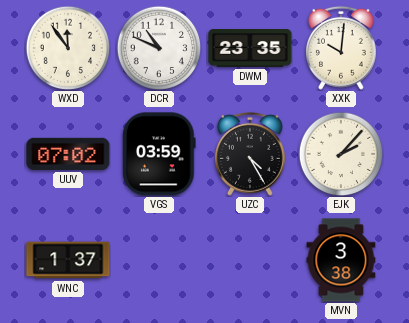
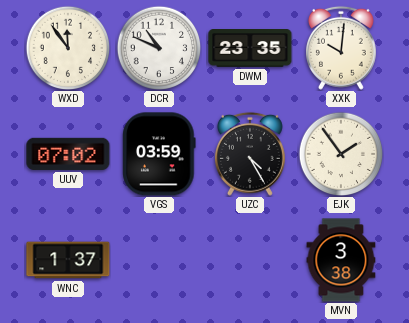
EJK: 2:07 -> 1:54 (341, 154)
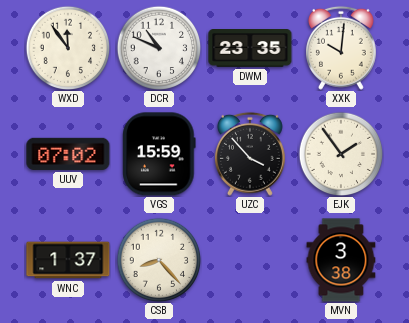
VGS: 03:59 -> 15:59 (159, 154)
UZC: 4:25 -> 3:53 (250, 154)
CSB: none -> 8:23 (159, 260)
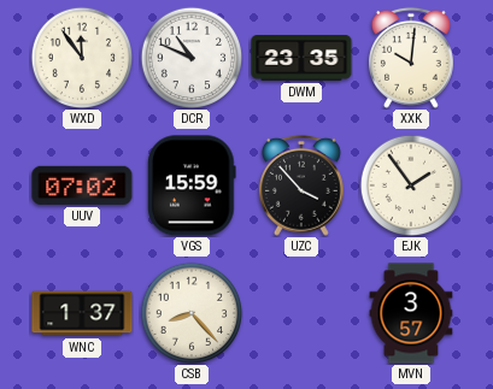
MVN: 3:38 -> 3:57 (411, 313)
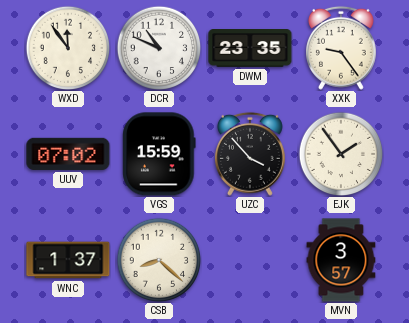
XXK: 10:01 -> 9:24 (341, 48)
CSB: 8:23 -> 8:22 (159, 260)
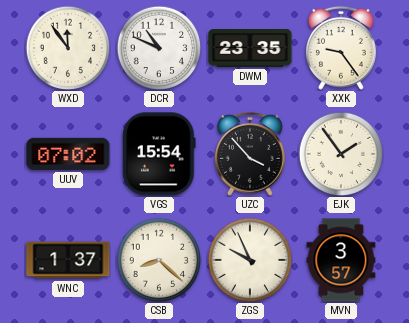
VGS: 15:59 -> 15:54 (159, 154)
ZGS: none -> 9:56 (250, 260)
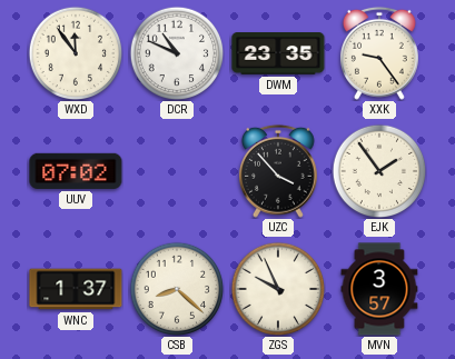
VGS: 15:54 -> none (159, 154)
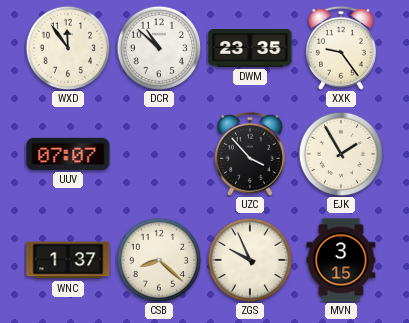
DCR: 10:49 -> 10:52 (159, 48)
UUV: 07:02 -> 07:07 (68, 154)
EJK: 1:54 -> 1:55 (341, 154)
MVN: 3:57 -> 3:15 (341, 260)
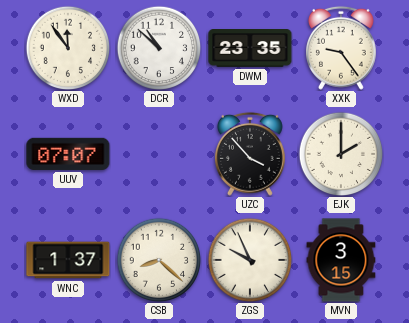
EJK: 1:55 -> 2:00 (341, 154)
